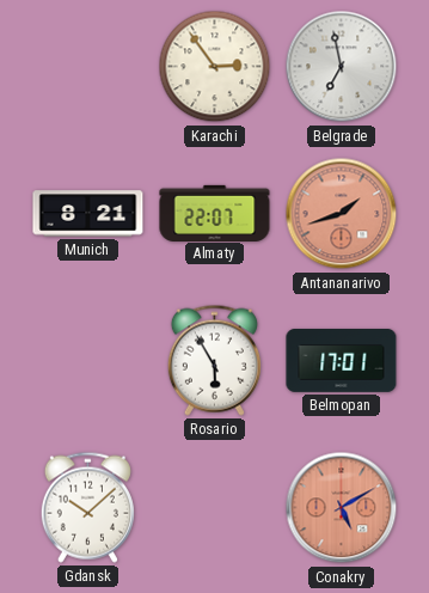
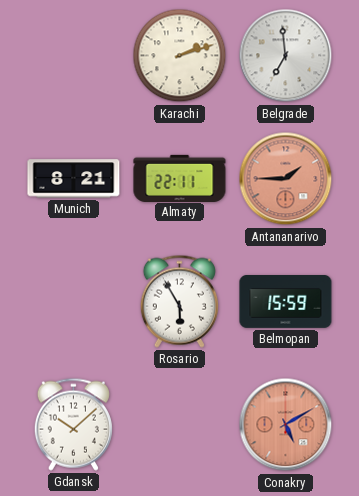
Karachi: 2:54 -> 2:12 (180, 56)
Belgrade: 6:58 -> 6:59 (286, 56)
Almaty: 22:07 -> 22:11 (180, 178)
Antananarivo: 1:42 -> 1:45 (286, 179)
Belmopan: 17:01 -> 15:59 (286, 302)
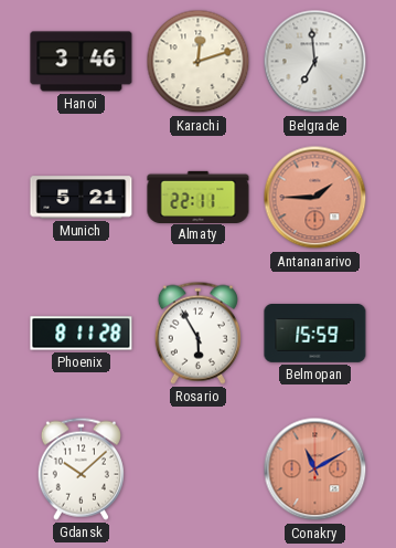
Hanoi: none -> 3:46 (82, 62)
Karachi: 2:12 -> 12:12 (199, 62)
Munich: 8:21 -> 5:21 (82, 198)
Phoenix: none -> 8:11 (82, 334)
Conakry: 5:10 -> 11:10 (315, 470)
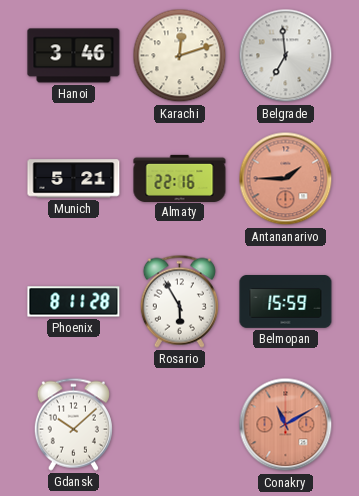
Almaty: 22:11 -> 22:16 (180, 178)
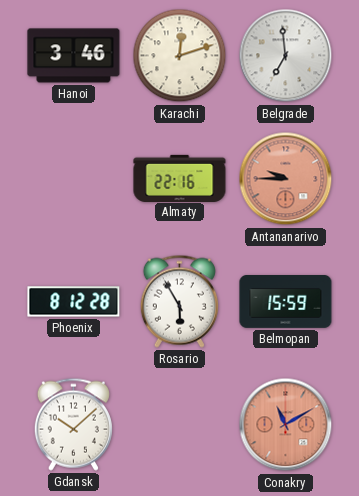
Munich: 5:21 -> none (74, 179)
Antananarivo: 1:45 -> 9:45 (286, 179)
Phoenix: 8:11 -> 8:12 (74, 302)
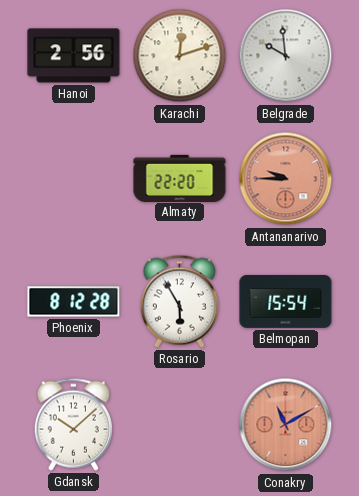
Hanoi: 3:46 -> 2:56 (74, 56)
Belgrade: 6:59 -> 9:59 (286, 56)
Almaty: 22:16 -> 22:20 (180, 178)
Belmopan: 15:59 -> 15:54 (286, 302)
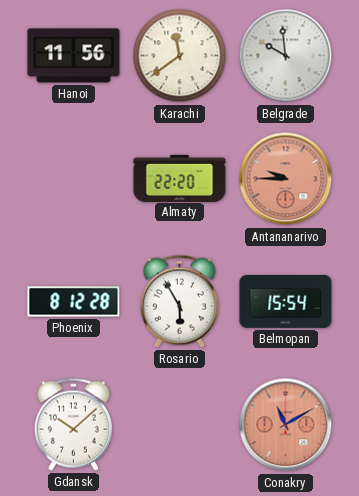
Hanoi: 2:56 -> 11:56 (74, 56)
Karachi: 12:12 -> 11:39 (180, 56)
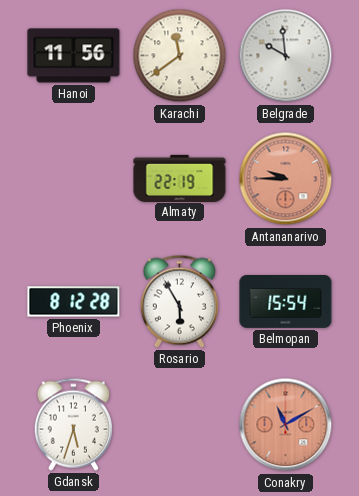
Almaty: 22:20 -> 22:19 (180, 178)
Gdansk: 10:08 -> 5:33 (73, 424)
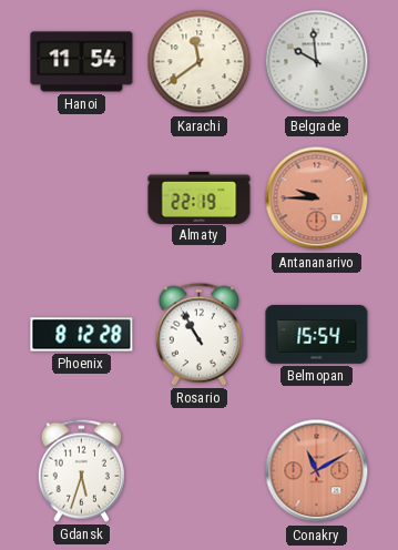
Hanoi: 11:56 -> 11:54 (82, 62)
Rosario: 5:55 -> 10:55 (198, 334)
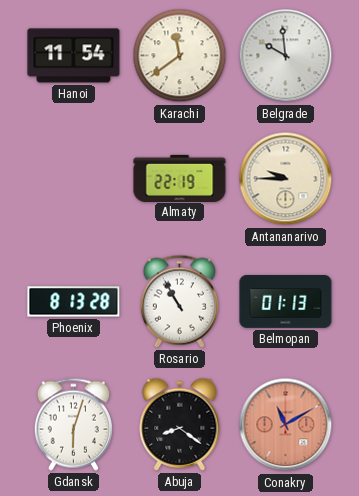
Antananarivo dial: salmon -> cream (286, 179)
Phoenix: 8:12 -> 8:13 (74, 302)
Belmopan: 15:54 -> 01:13 (286, 302)
Gdansk: 5:33 -> 6:03 (73, 424)
Abuja: none -> 8:21 (180, 424)
